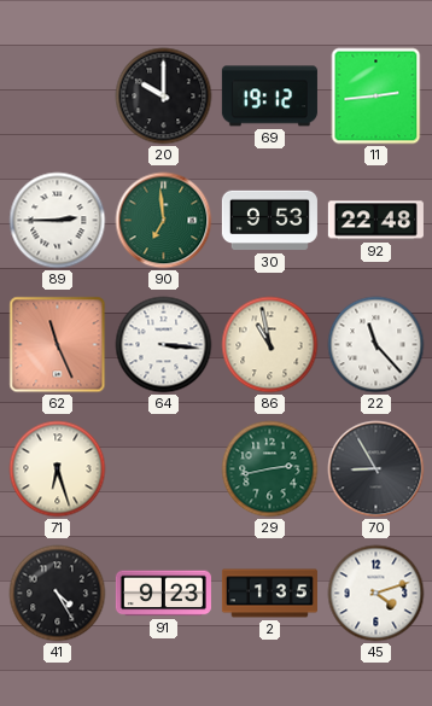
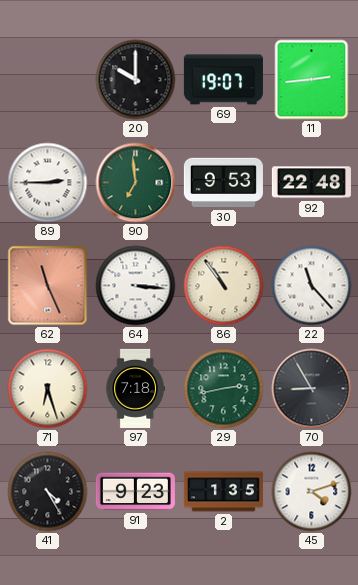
69: 19:12 -> 19:07 (223, 80)
86: 10:58 -> 10:54 (224, 286)
97: none -> 7:18 (135, 388)
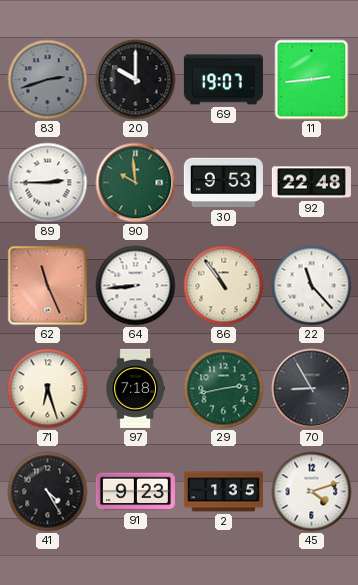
83: none -> 2:42 (48, 80)
90: 6:59 -> 9:59 (136, 183)
64: 3:16 -> 8:44 (136, 286)
